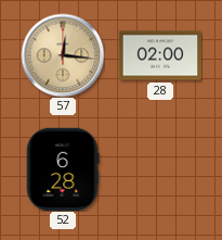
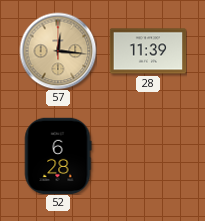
28: 02:00 -> 11:39 (148, 51)
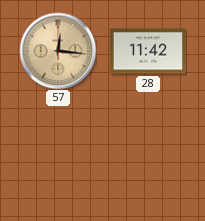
28: 11:39 -> 11:42 (148, 51)
52: 6:28 -> none (58, 156)
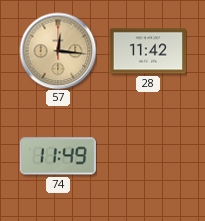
74: none -> 11:49 (57, 156)
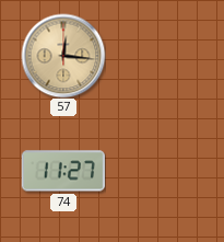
28: 11:42 -> none (148, 51)
74: 11:49 -> 11:27 (62, 171)
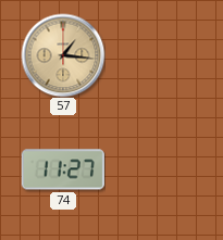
57: 12:16 -> 1:16 (63, 55)
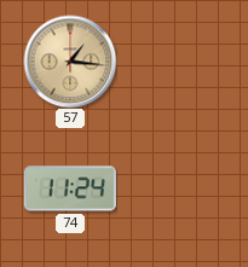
74: 11:27 -> 11:24 (69, 188)
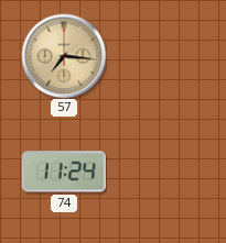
57: 1:16 -> 7:16 (64, 56)
